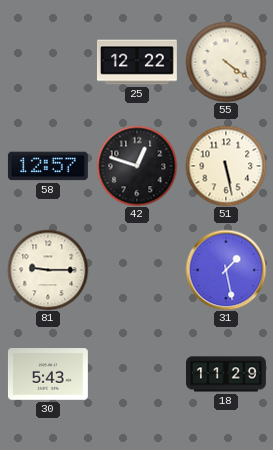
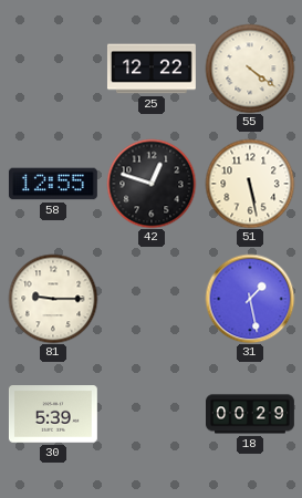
58: 12:57 -> 12:55 (53, 184)
30: 5:43 -> 5:39 (53, 414)
18: 11:29 -> 00:29 (251, 414)
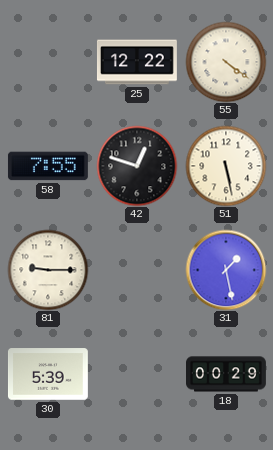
58: 12:55 -> 7:55 (48, 166)
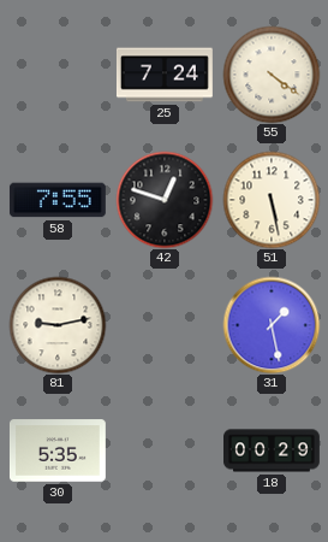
25: 12:22 -> 7:24 (165, 75)
81: 9:15 -> 9:13 (58, 325)
30: 5:39 -> 5:35 (58, 450)
